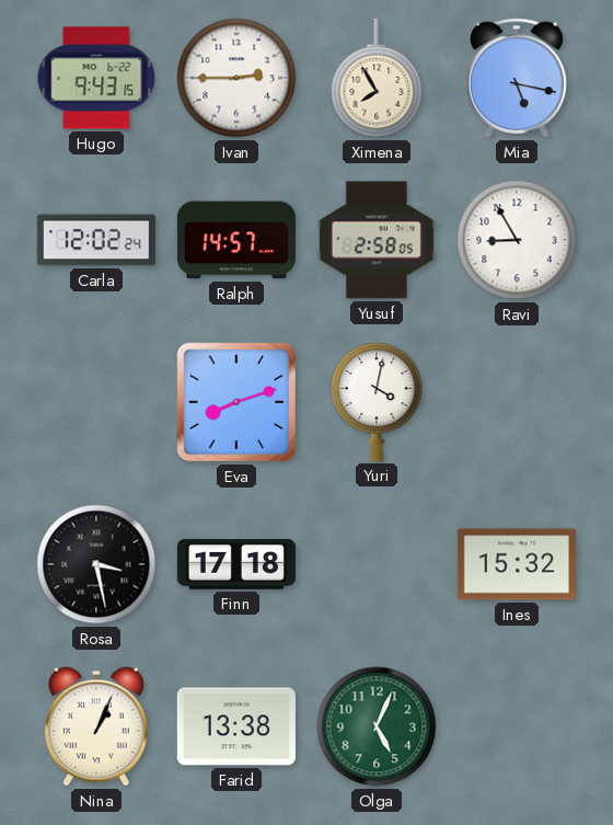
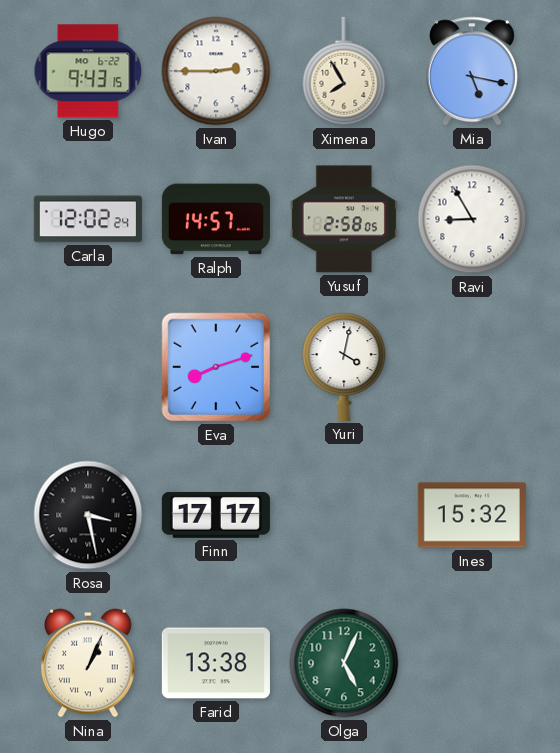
Finn: 17:18 -> 17:17 (216, 515)
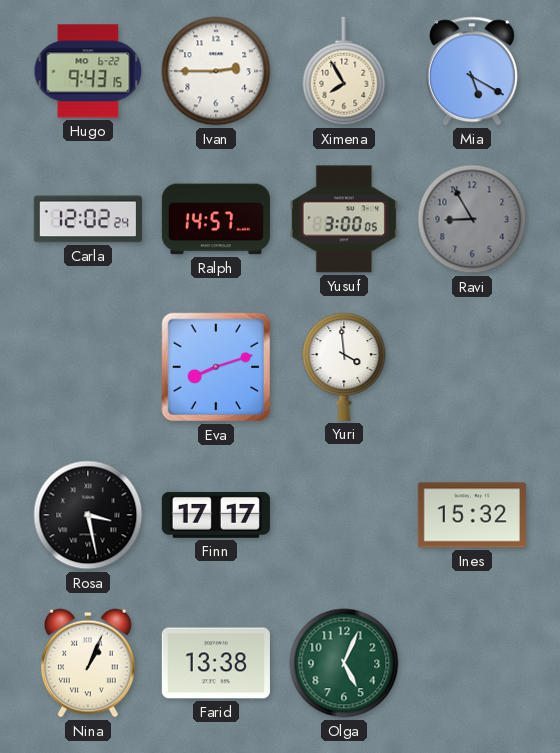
Mia: 5:17 -> 5:20 (472, 71)
Yusuf: 2:58 -> 3:00 (344, 219)
Ravi dial: white -> grey (472, 219)
Yuri: 4:02 -> 3:59 (344, 367)
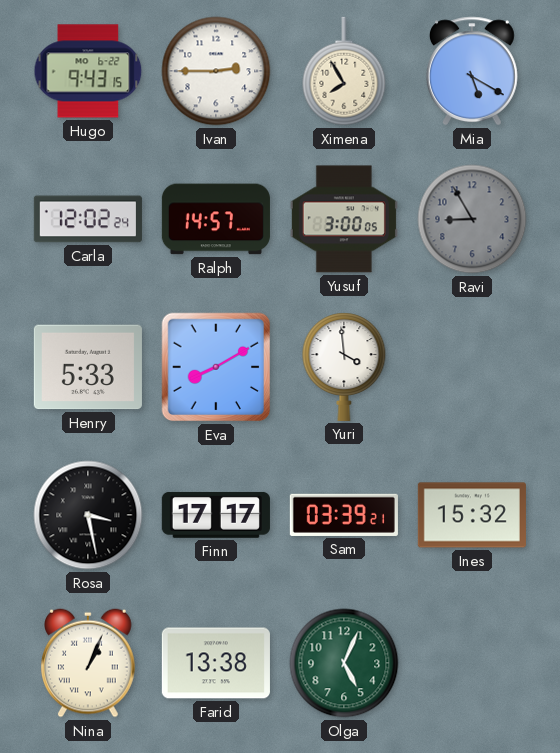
Henry: none -> 5:33 (88, 367)
Eva: 8:12 -> 8:10 (216, 367)
Sam: none -> 03:39 (344, 515)
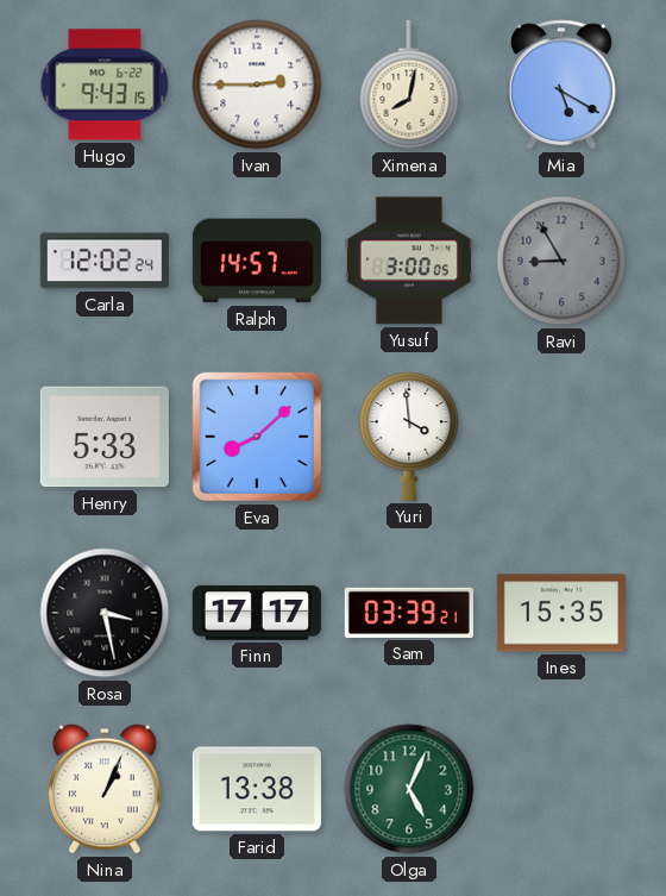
Ximena: 7:55 -> 8:02 (409, 84)
Eva: 8:10 -> 8:08 (257, 437)
Ines: 15:32 -> 15:35 (561, 613)
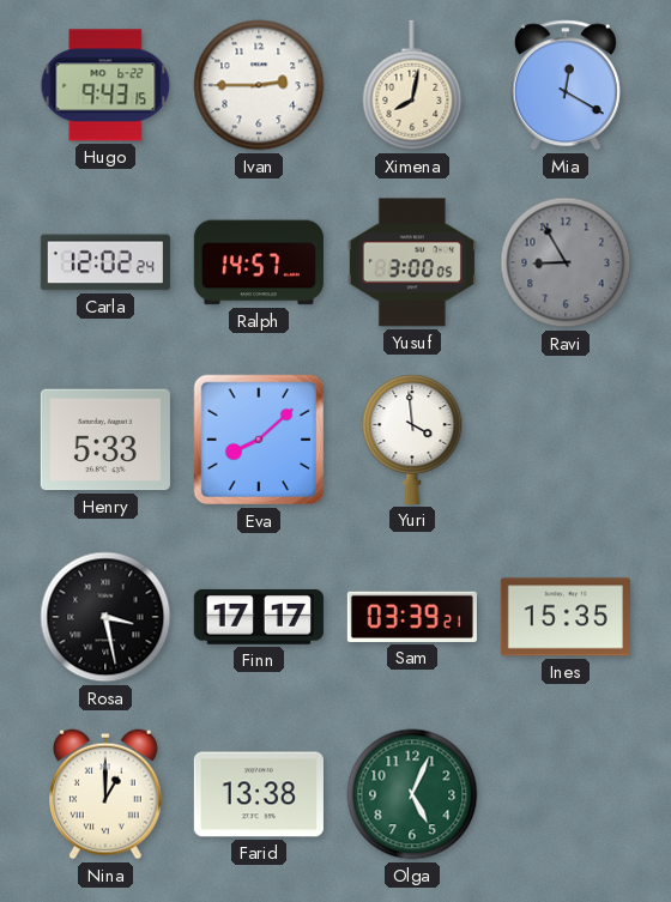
Mia: 5:20 -> 12:20 (566, 85)
Nina: 1:04 -> 1:00 (107, 794)
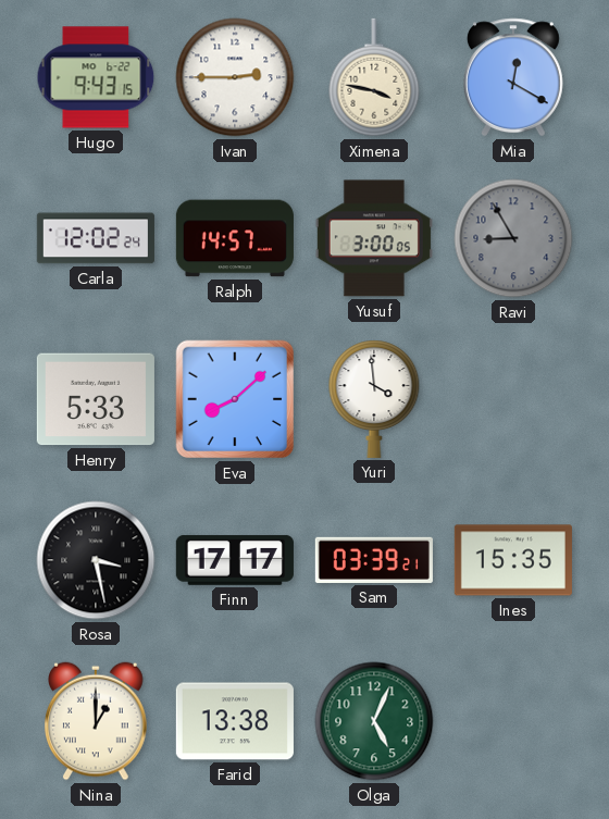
Ximena: 8:02 -> 3:47 (374, 77)
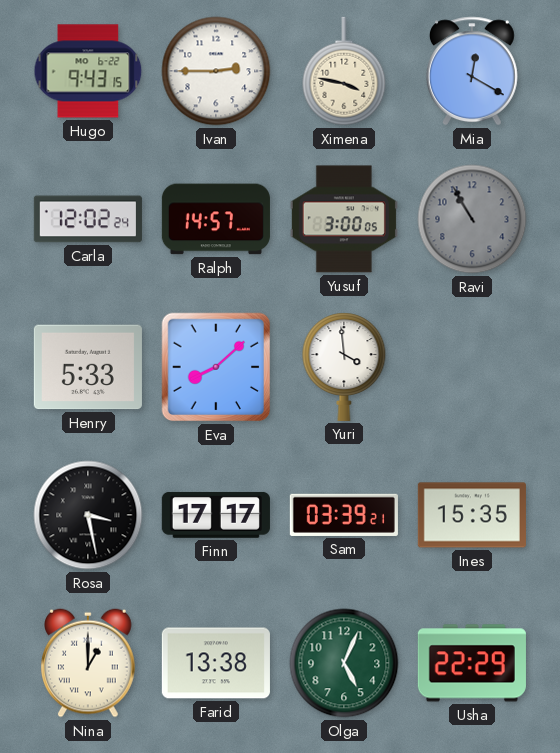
Ravi: 8:55 -> 10:55 (472, 219)
Usha: none -> 22:29 (472, 663)
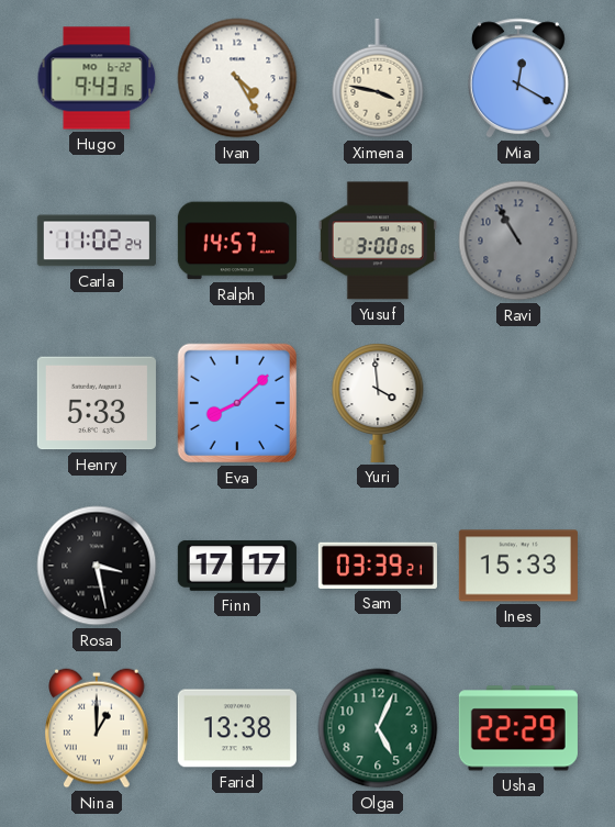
Ivan: 2:45 -> 4:25 (237, 78)
Carla: 12:02 -> 11:02 (97, 241)
Ines: 15:35 -> 15:33 (518, 566)
